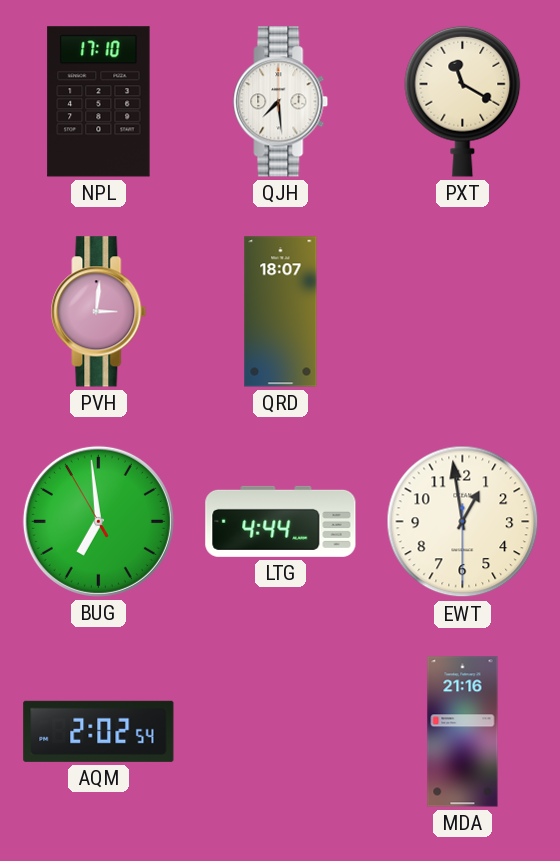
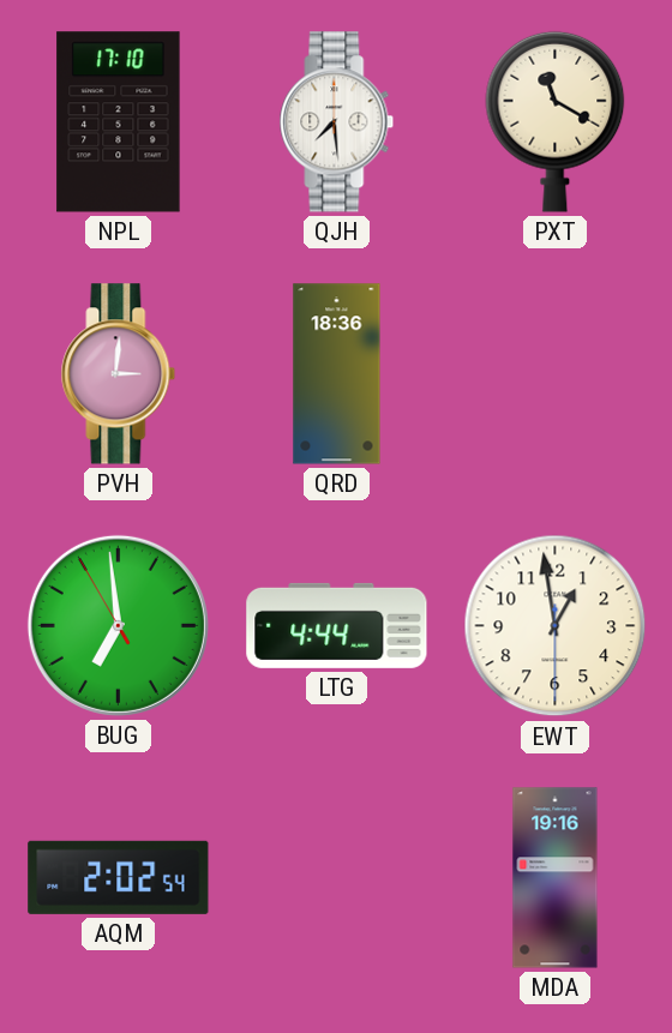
QRD: 18:07 -> 18:36 (337, 374)
MDA: 21:16 -> 19:16 (556, 878)
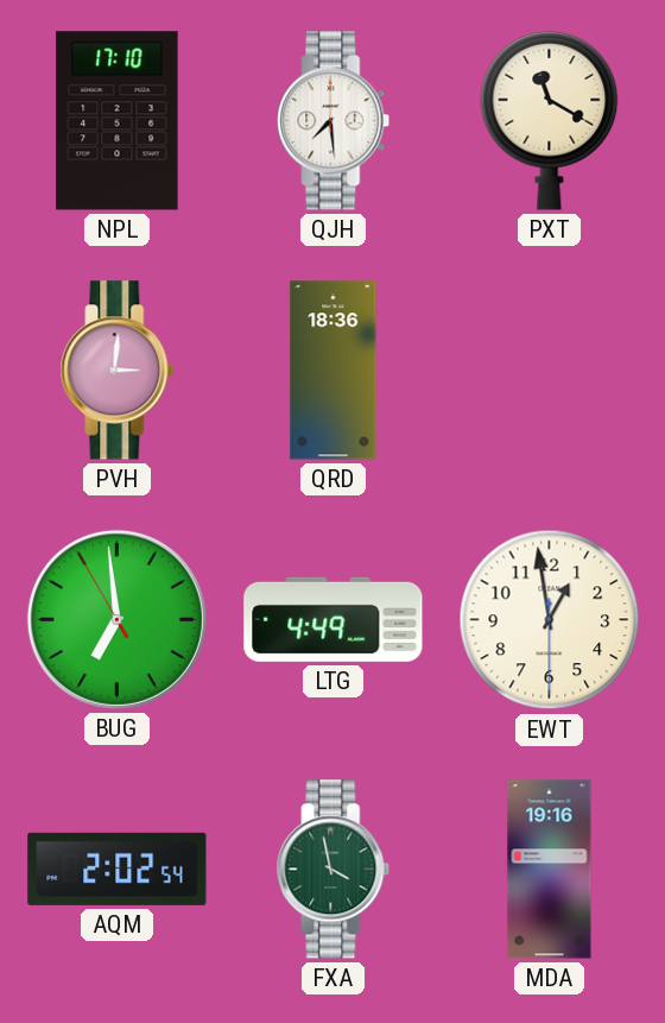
LTG: 4:44 -> 4:49 (334, 619)
FXA: none -> 3:58 (334, 870)
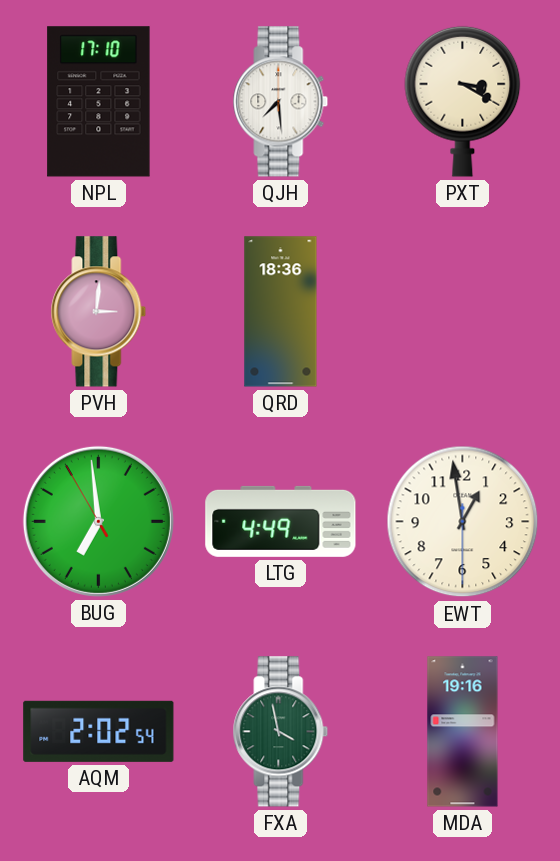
PXT: 11:20 -> 3:20 (463, 101)
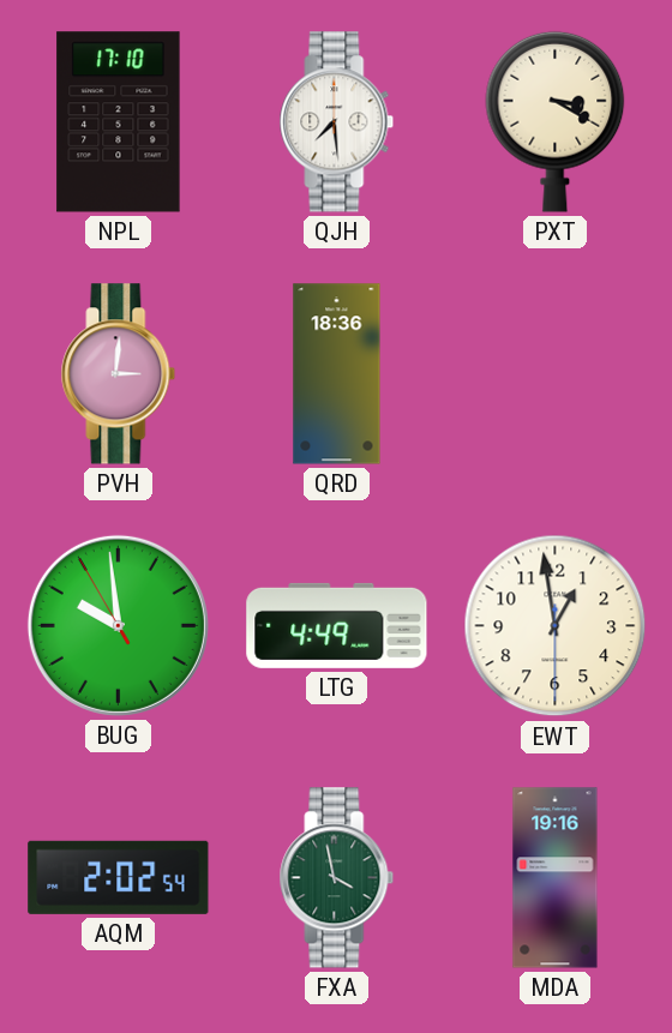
BUG: 6:58 -> 9:58 (118, 625)
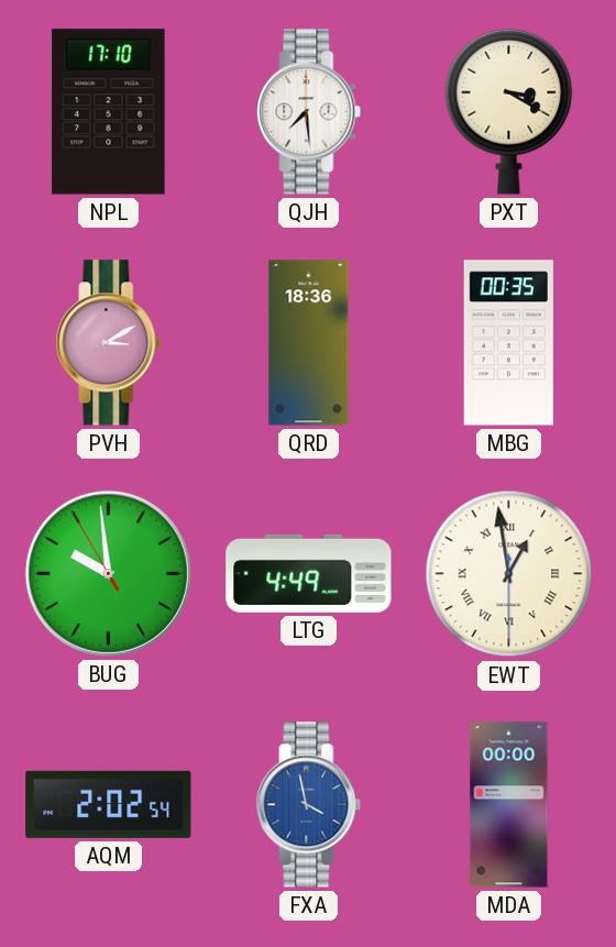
PVH: 3:01 -> 3:10 (109, 343)
MBG: none -> 00:35 (508, 343)
EWT numerals: Arabic -> Roman (509, 574)
FXA dial: green -> blue (309, 805)
MDA: 19:16 -> 00:00 (509, 805)
